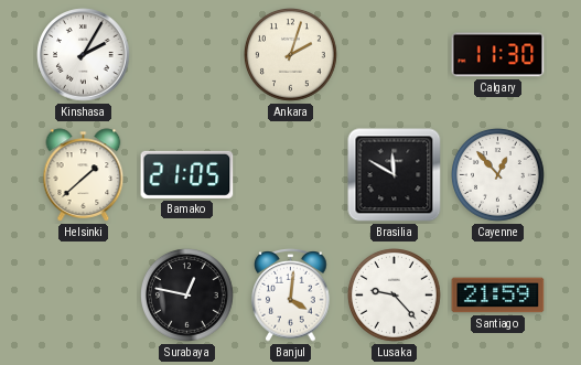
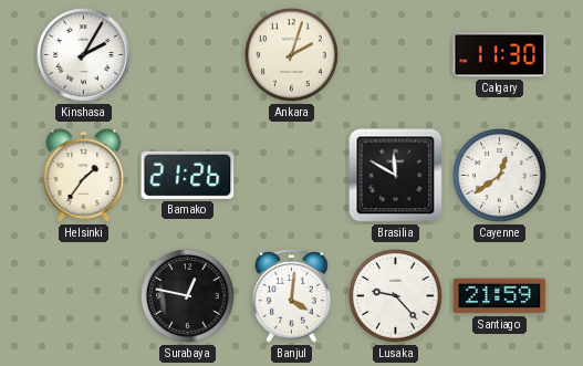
Helsinki: 1:38 -> 1:36 (84, 176)
Bamako: 21:05 -> 21:26 (188, 175)
Cayenne: 12:53 -> 12:39 (500, 176)
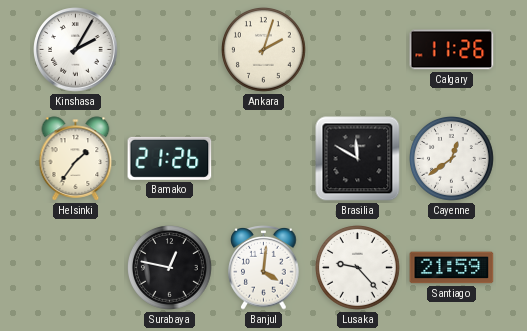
Calgary: 11:30 -> 11:26 (452, 50)
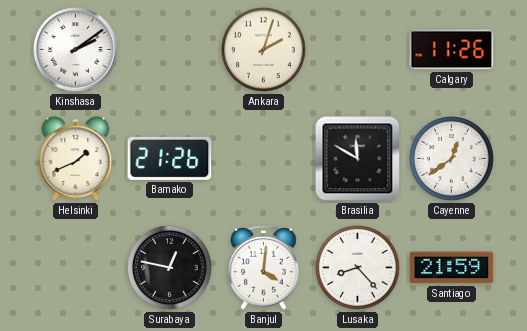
Kinshasa: 2:05 -> 2:09 (76, 50)
Helsinki: 1:36 -> 1:41 (76, 159)
Lusaka: 9:23 -> 8:23 (358, 268)
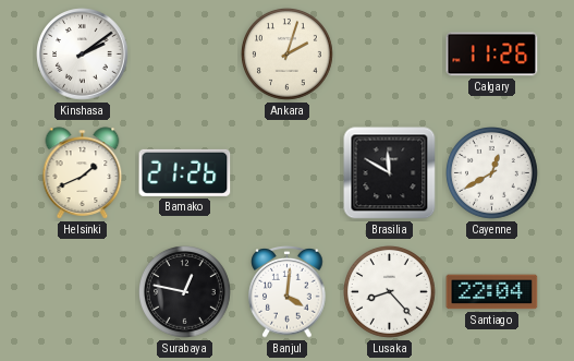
Cayenne: 12:39 -> 12:40 (492, 173)
Santiago: 21:59 -> 22:04 (492, 292)
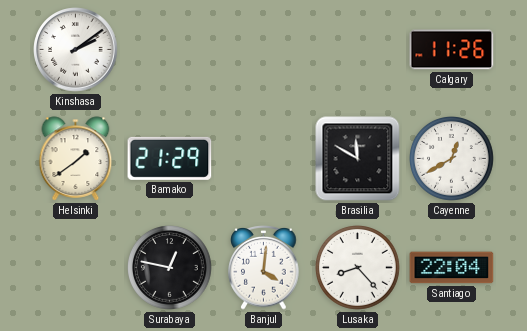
Ankara: 2:03 -> none (288, 55)
Helsinki: 1:41 -> 1:39 (76, 159)
Bamako: 21:26 -> 21:29 (170, 158)
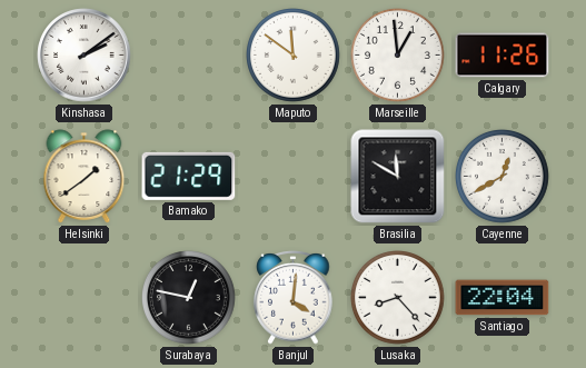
Maputo: none -> 11:51 (294, 56)
Marseille: none -> 12:59 (398, 56)
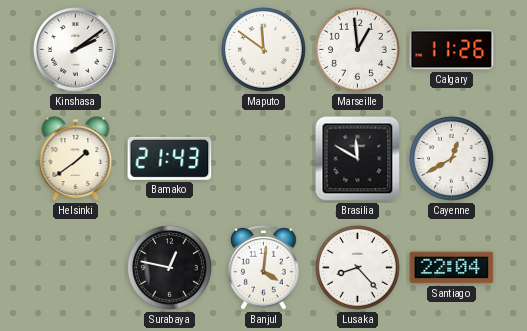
Bamako: 21:29 -> 21:43 (170, 158)
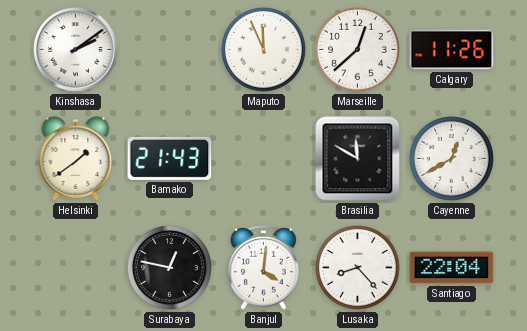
Maputo: 11:51 -> 11:56 (264, 50)
Marseille: 12:59 -> 12:38 (358, 50)
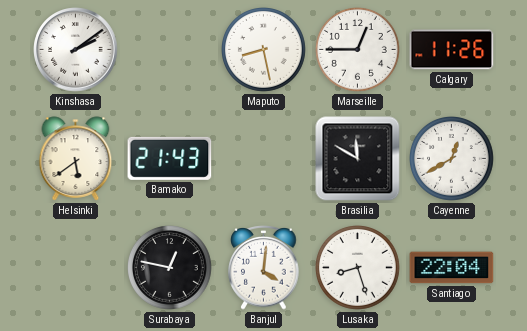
Maputo: 11:56 -> 8:28 (264, 50)
Marseille: 12:38 -> 12:45 (358, 50)
Helsinki: 1:39 -> 5:39 (76, 159)
Lusaka: 8:23 -> 8:27 (358, 268)
